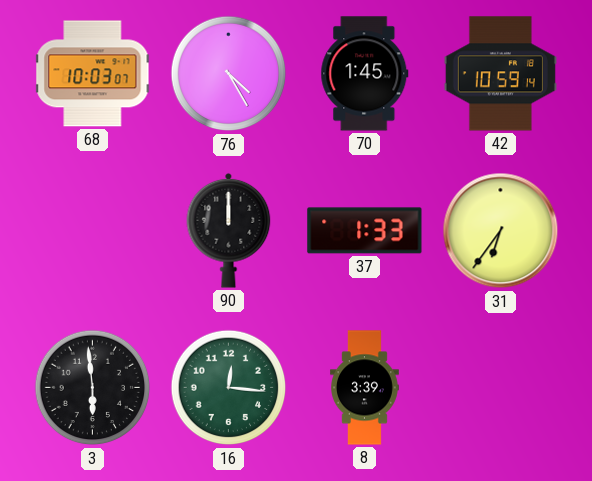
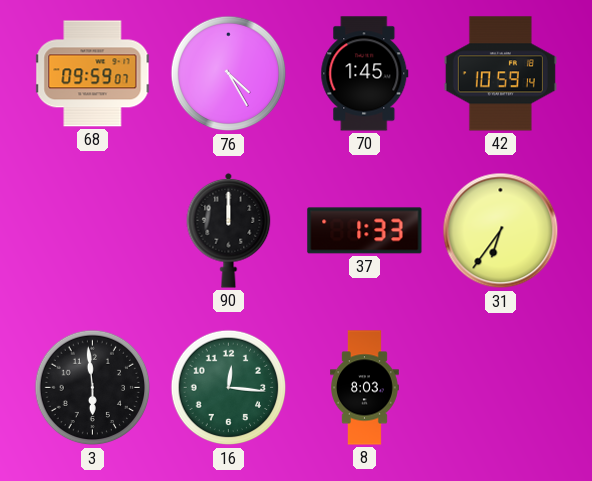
68: 10:03 -> 09:59 (93, 74)
8: 3:39 -> 8:03 (365, 388)
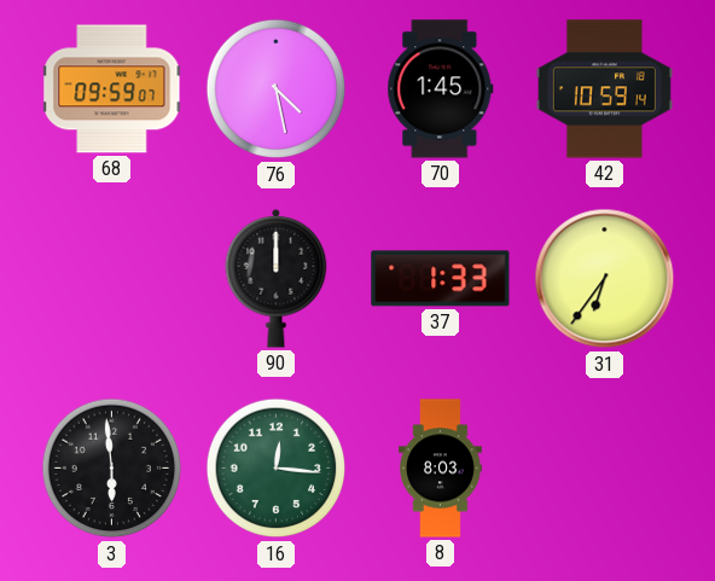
76: 4:25 -> 4:28 (277, 89)
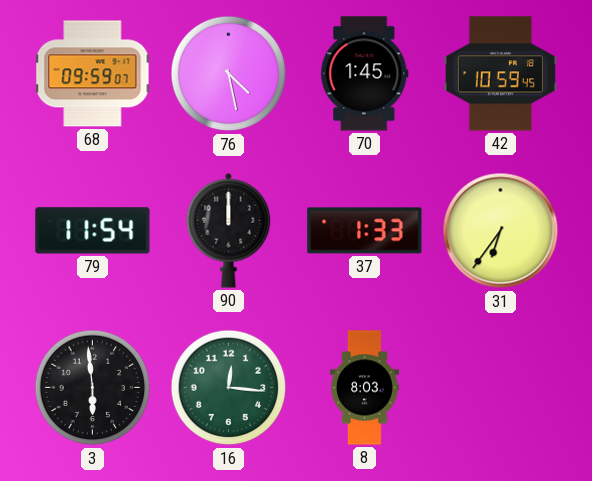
42: 10:59:14 -> 10:59:45 (500, 74)
79: none -> 11:54 (93, 231)
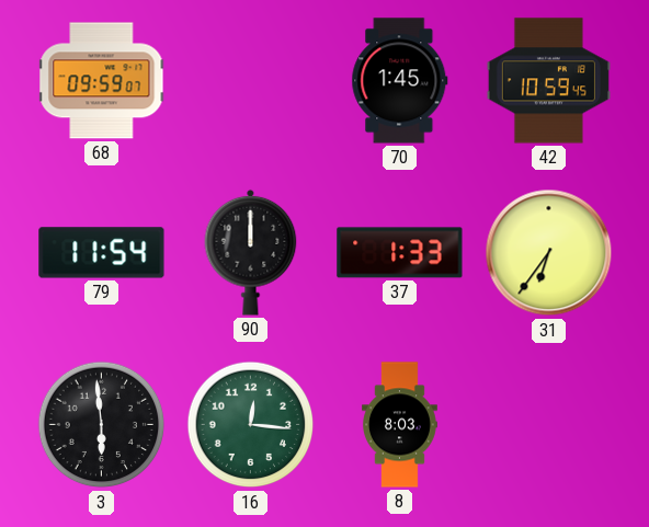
76: 4:28 -> none (229, 74)
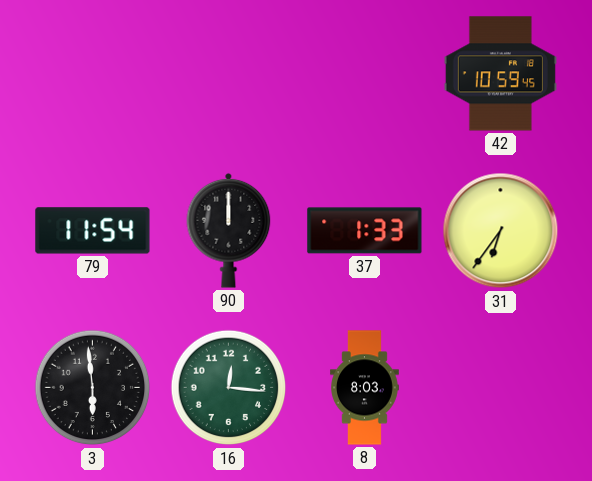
68: 09:59 -> none (102, 81)
70: 1:45 -> none (400, 81)
